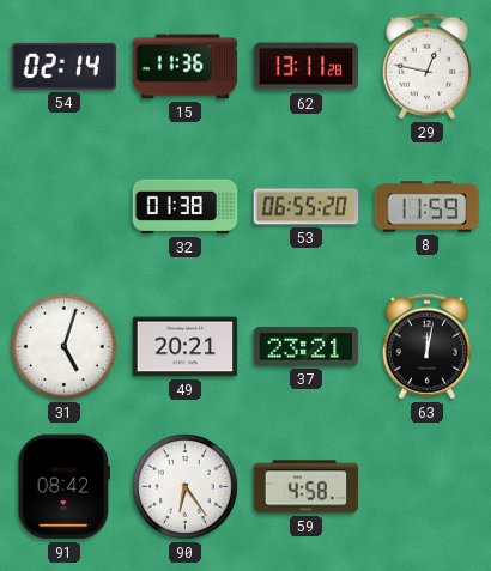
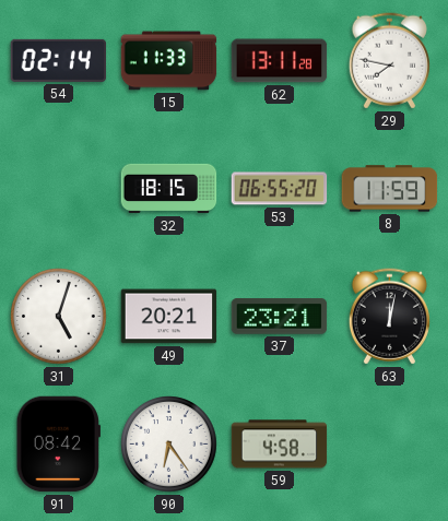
15: 11:36 -> 11:33 (169, 61)
29: 12:47 -> 7:47 (389, 61)
32: 01:38 -> 18:15 (169, 189)
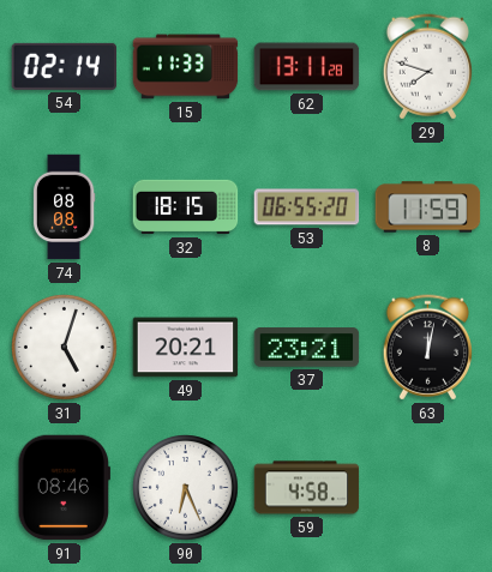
29: 7:47 -> 7:48 (427, 67)
74: none -> 08:08 (64, 207)
91: 08:42 -> 08:46 (64, 488)
90: 6:24 -> 6:26 (186, 488)
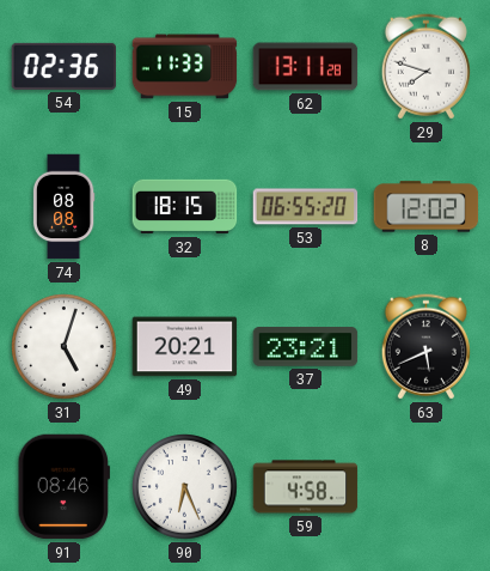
54: 02:14 -> 02:36 (65, 66)
8: 11:59 -> 12:02 (427, 207)
63: 12:02 -> 5:41 (425, 347)
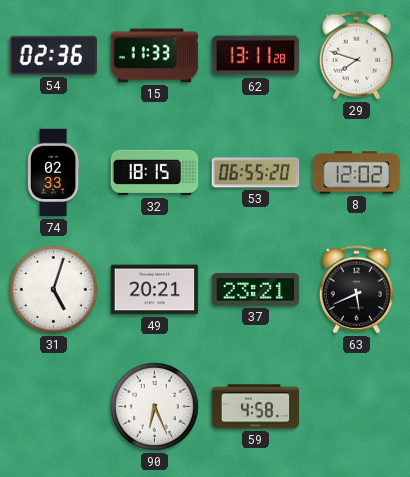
74: 08:08 -> 02:33 (53, 173)
91: 08:46 -> none (63, 487)
